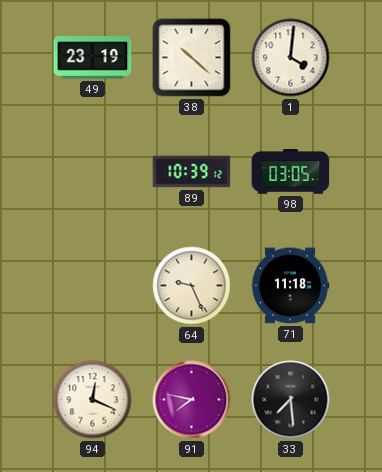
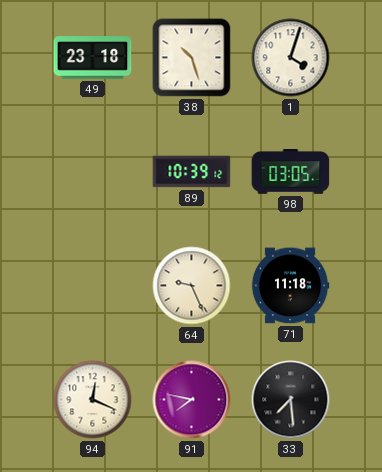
49: 23:19 -> 23:18 (93, 58)
38: 10:22 -> 10:27 (192, 58)
1: 4:01 -> 4:03 (291, 58)
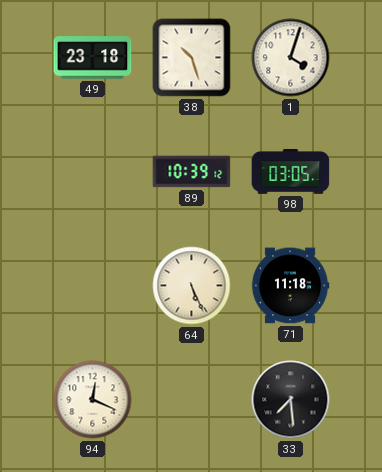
64: 9:26 -> 5:26 (192, 286)
91: 7:47 -> none (192, 400)
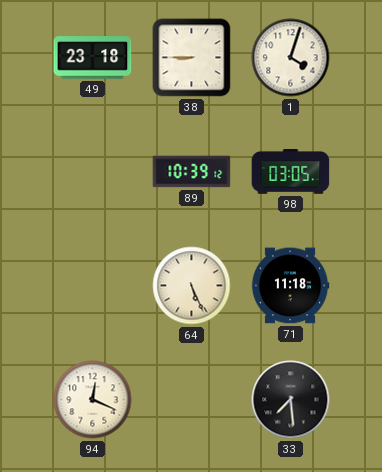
38: 10:27 -> 8:45 (192, 58)
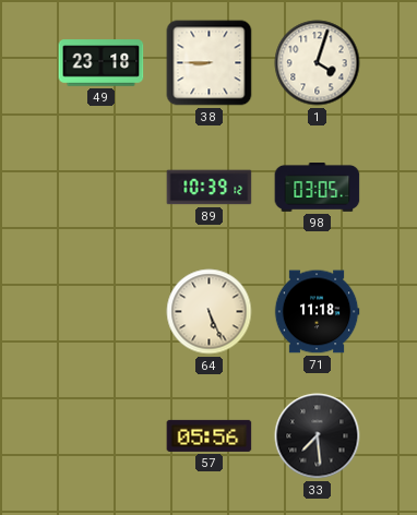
94: 12:19 -> none (93, 400)
57: none -> 05:56 (210, 435)
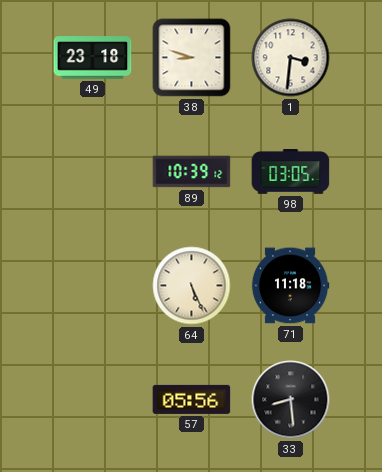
38: 8:45 -> 8:48 (192, 58)
1: 4:03 -> 3:31 (291, 58)
33: 7:29 -> 8:29 (291, 400)
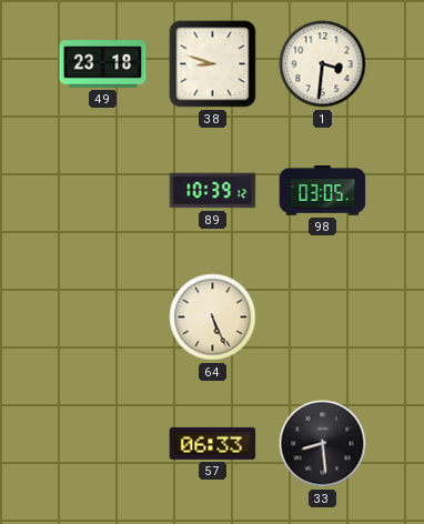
71: 11:18 -> none (290, 286)
57: 05:56 -> 06:33 (213, 443)
